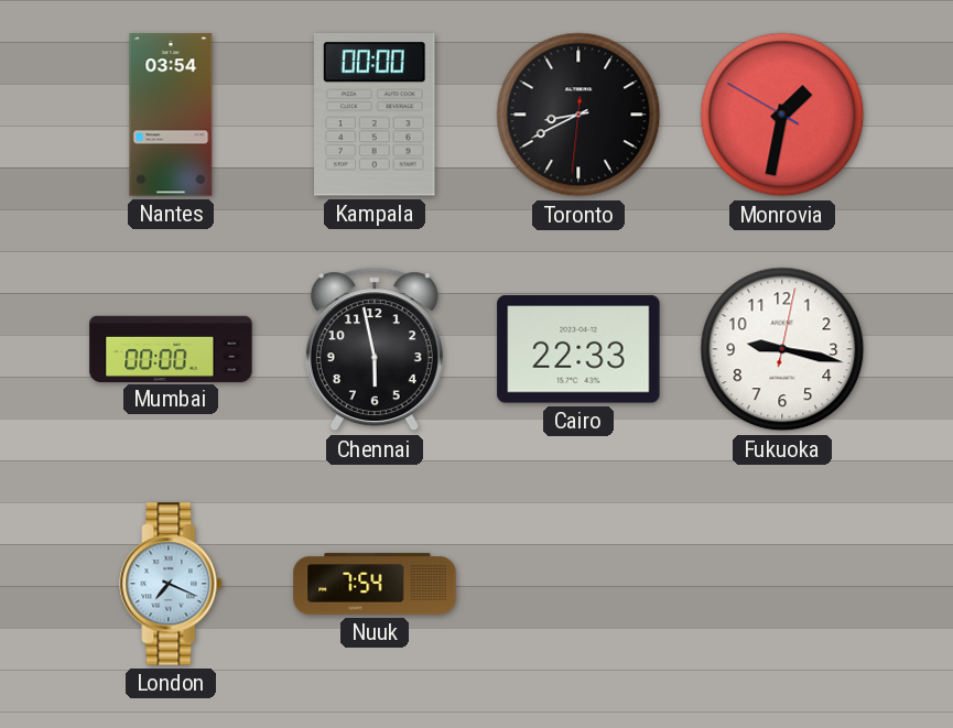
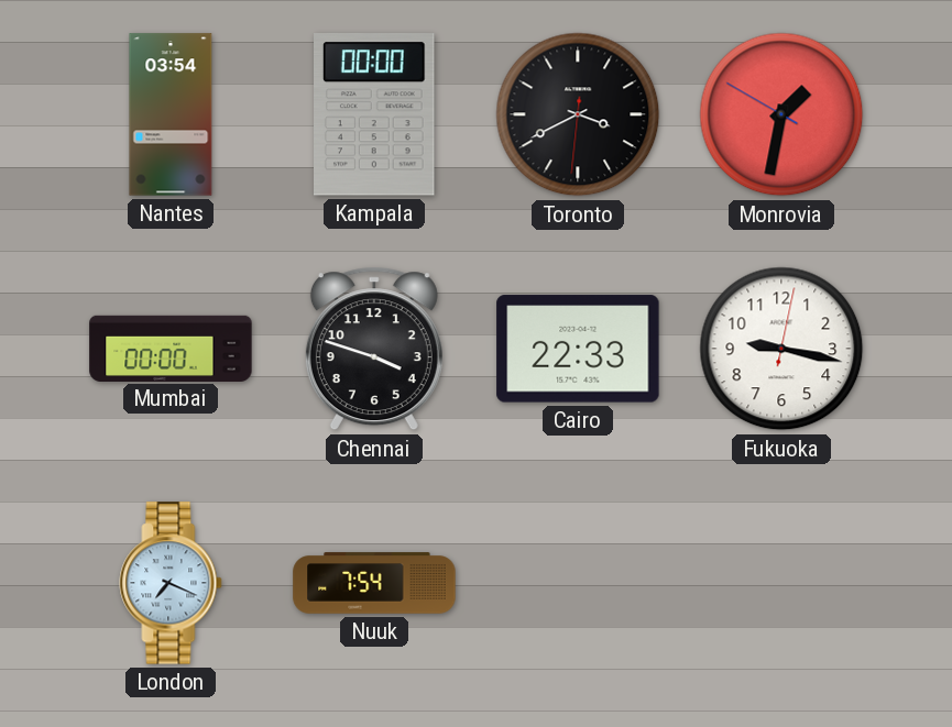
Toronto: 8:40 -> 3:40 (578, 114)
Chennai: 5:58 -> 3:48 (374, 349)
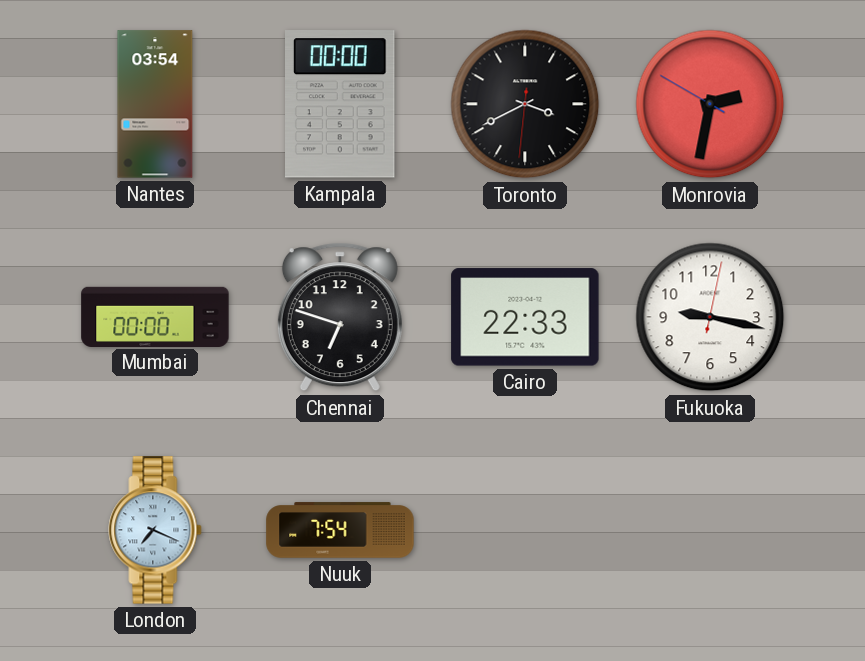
Monrovia: 1:31 -> 2:31 (710, 104)
Chennai: 3:48 -> 6:48 (340, 317)
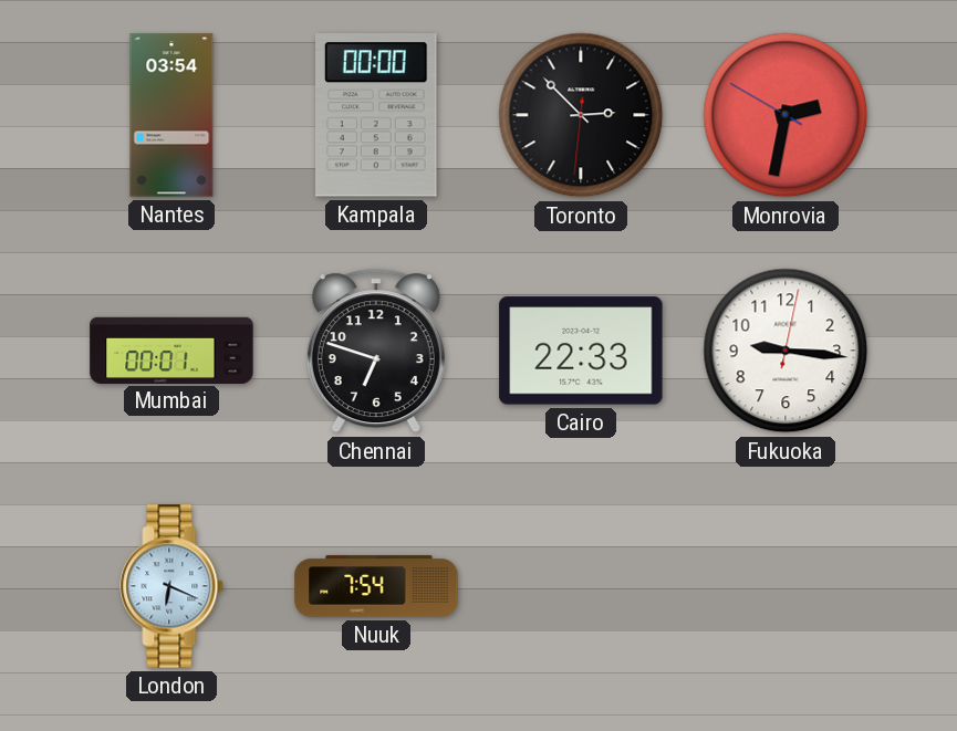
Toronto: 3:40 -> 2:52 (581, 115)
Mumbai: 00:00 -> 00:01 (171, 349)
Fukuoka: 9:17 -> 9:16 (786, 351)
London: 7:19 -> 6:19 (171, 586)
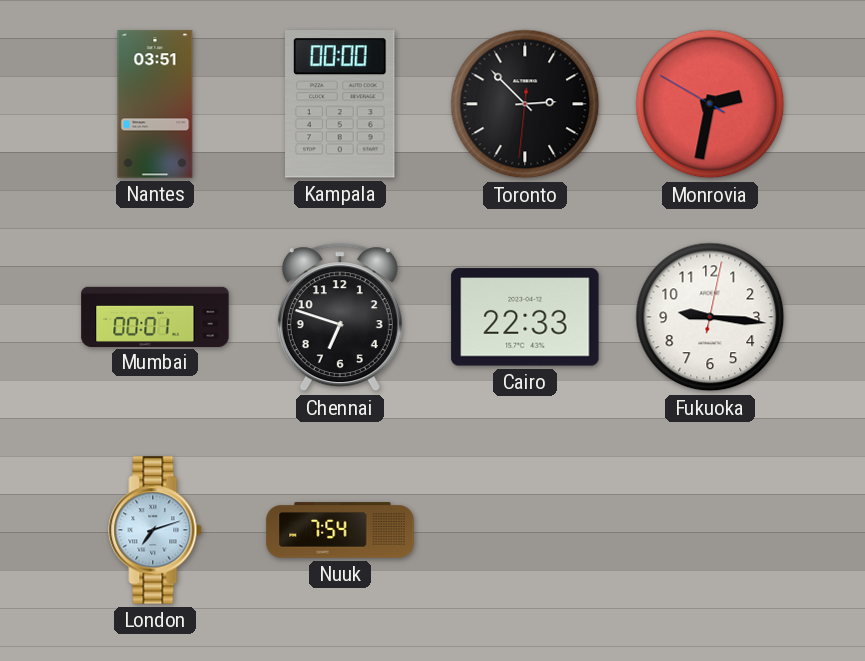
Nantes: 03:54 -> 03:51 (155, 104)
London: 6:19 -> 7:12 (155, 530)
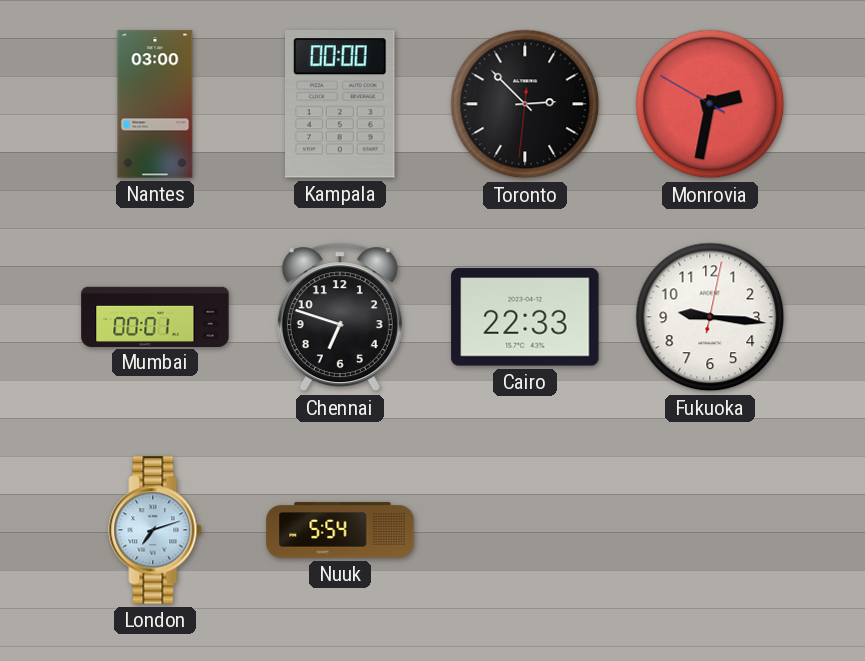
Nantes: 03:51 -> 03:00 (155, 104)
Nuuk: 7:54 -> 5:54 (340, 530)
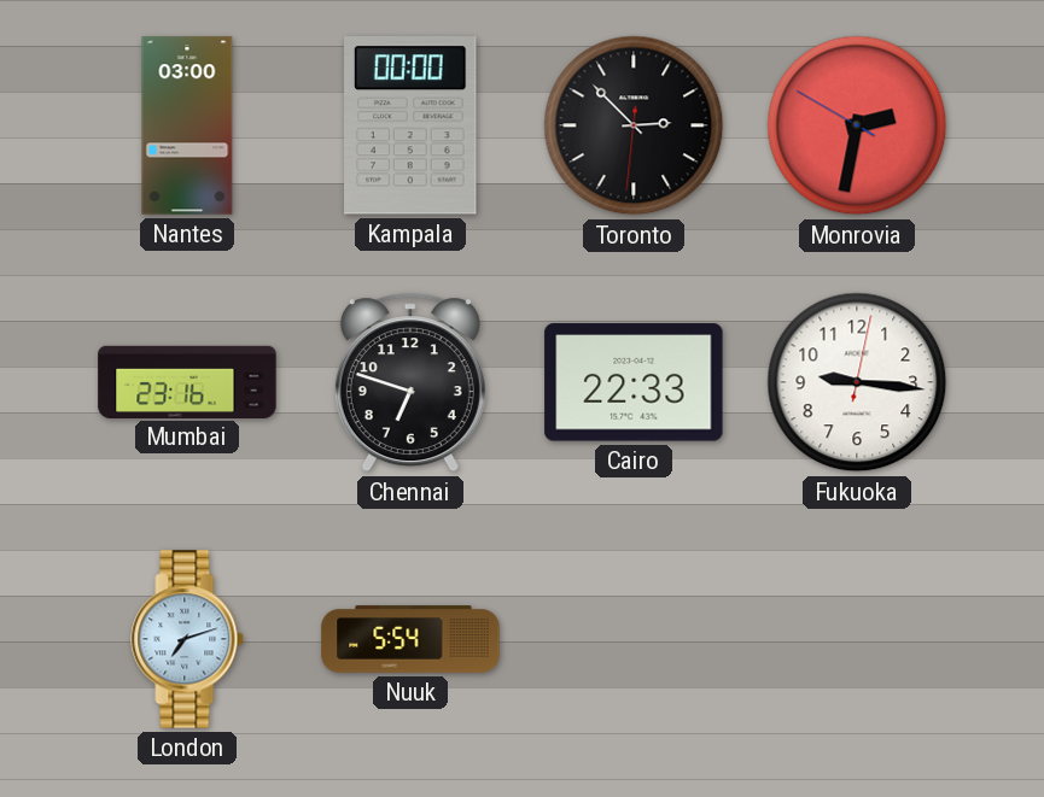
Mumbai: 00:01 -> 23:16 (187, 381)
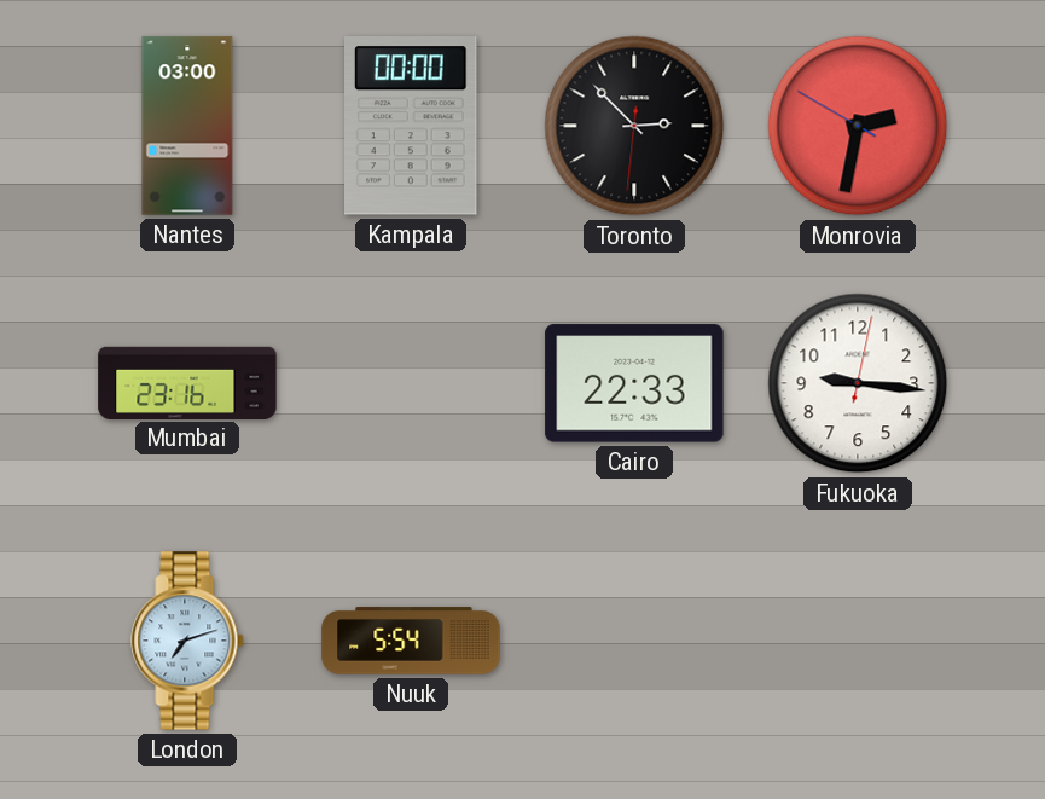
Chennai: 6:48 -> none (410, 382)
